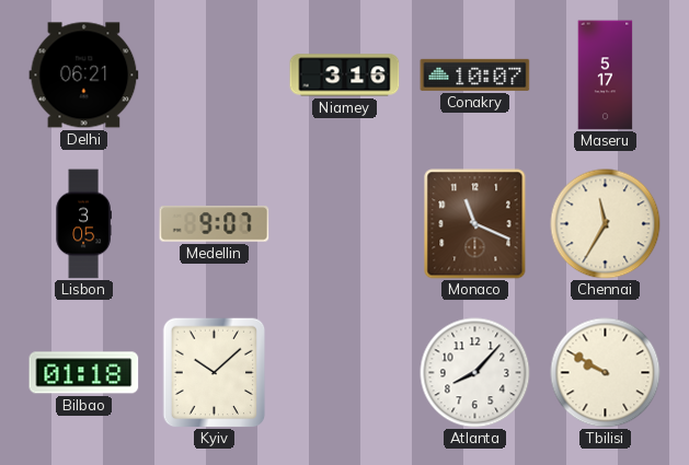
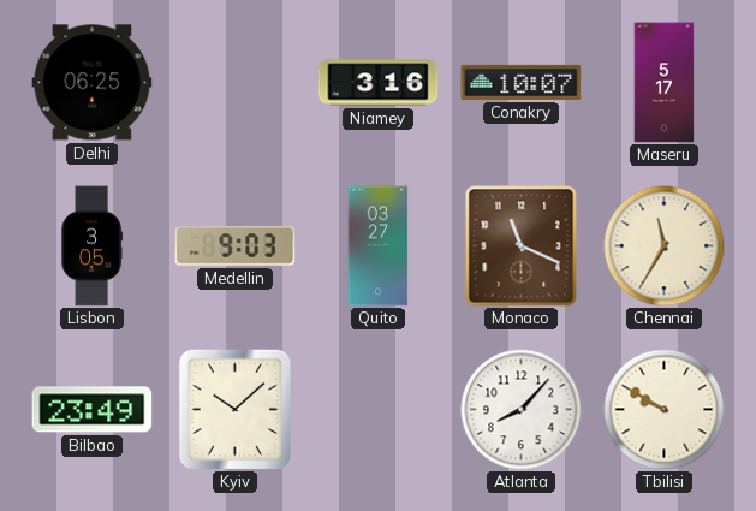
Delhi: 06:21 -> 06:25 (93, 83)
Medellin: 9:07 -> 9:03 (236, 246)
Quito: none -> 03:27 (379, 246)
Bilbao: 01:18 -> 23:49 (93, 410)
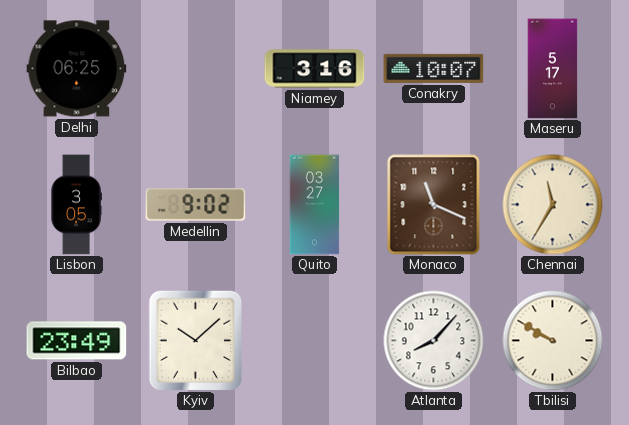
Medellin: 9:03 -> 9:02 (196, 205)
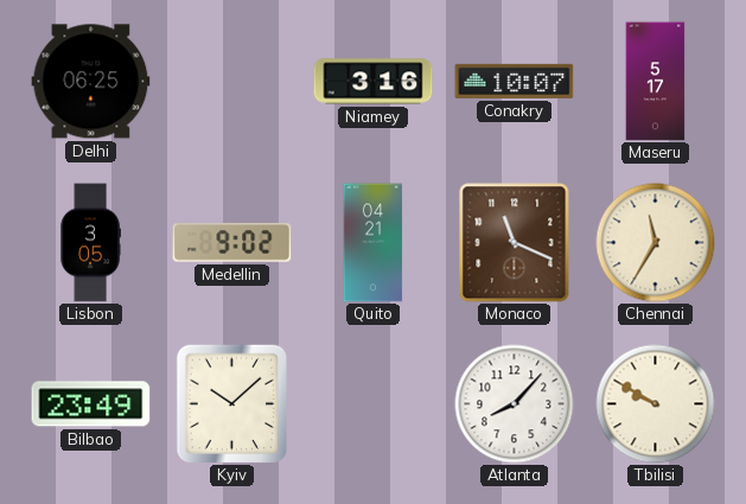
Quito: 03:27 -> 04:21 (374, 243)
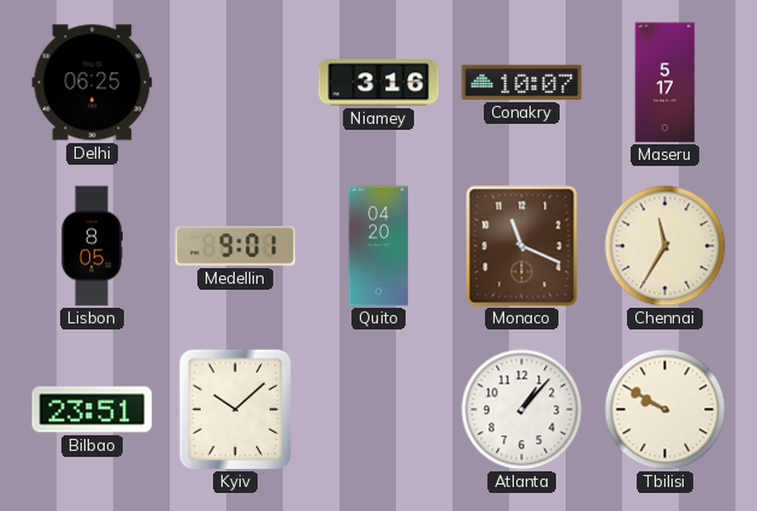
Lisbon: 3:05 -> 8:05 (91, 246)
Medellin: 9:02 -> 9:01 (236, 246)
Quito: 04:21 -> 04:20 (379, 246)
Bilbao: 23:49 -> 23:51 (93, 410)
Atlanta: 8:07 -> 1:07 (522, 410)
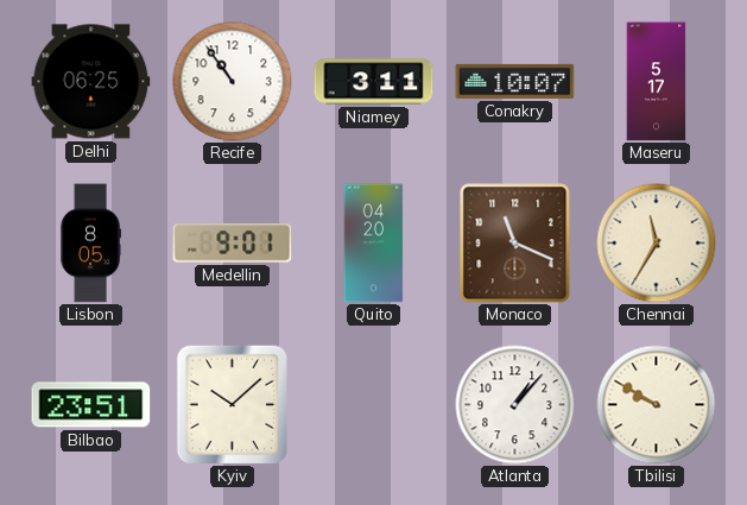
Recife: none -> 10:54 (233, 82)
Niamey: 3:16 -> 3:11 (374, 82)
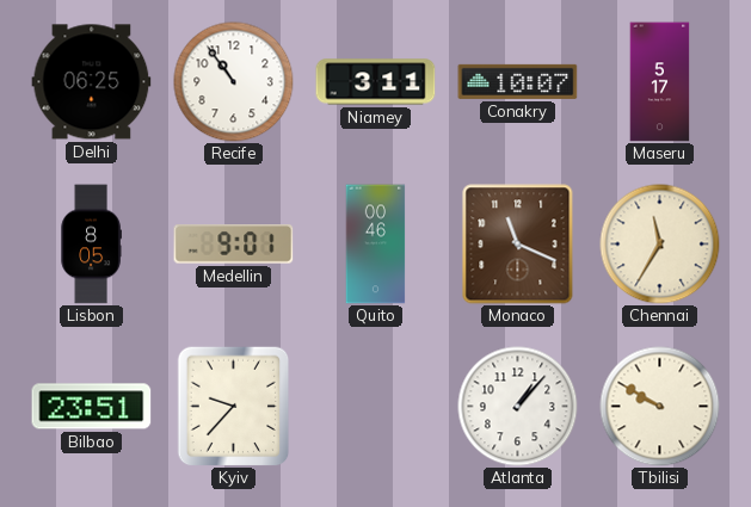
Quito: 04:20 -> 00:46 (376, 245)
Kyiv: 10:08 -> 9:37 (234, 406)
